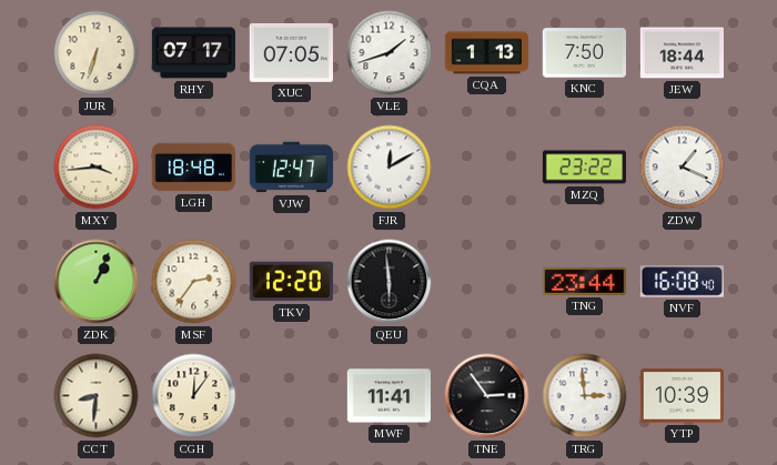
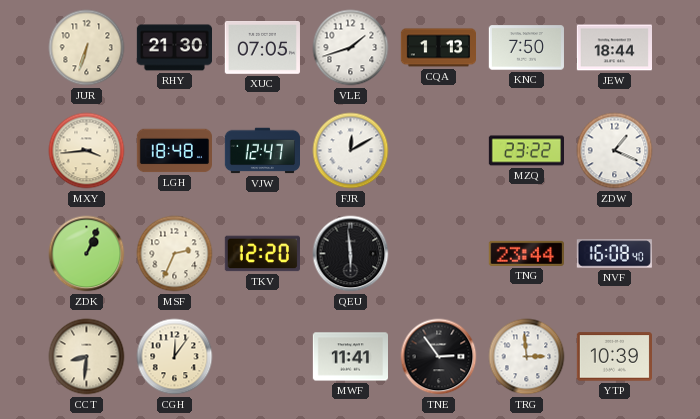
RHY: 07:17 -> 21:30 (174, 48)
MSF: 2:36 -> 2:34 (175, 254)
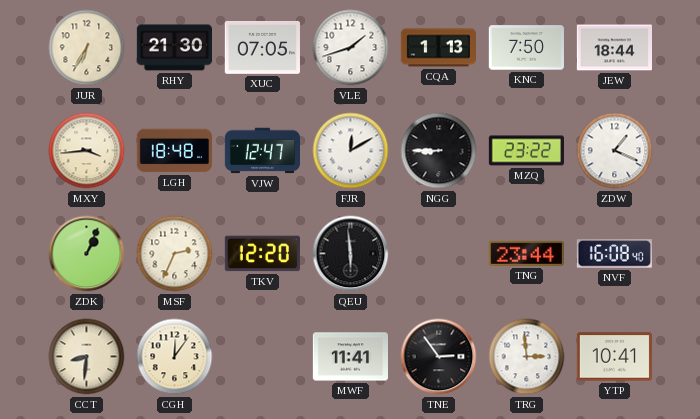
JUR: 6:33 -> 6:35 (87, 48)
NGG: none -> 8:45 (439, 151)
YTP: 10:39 -> 10:41 (614, 357)
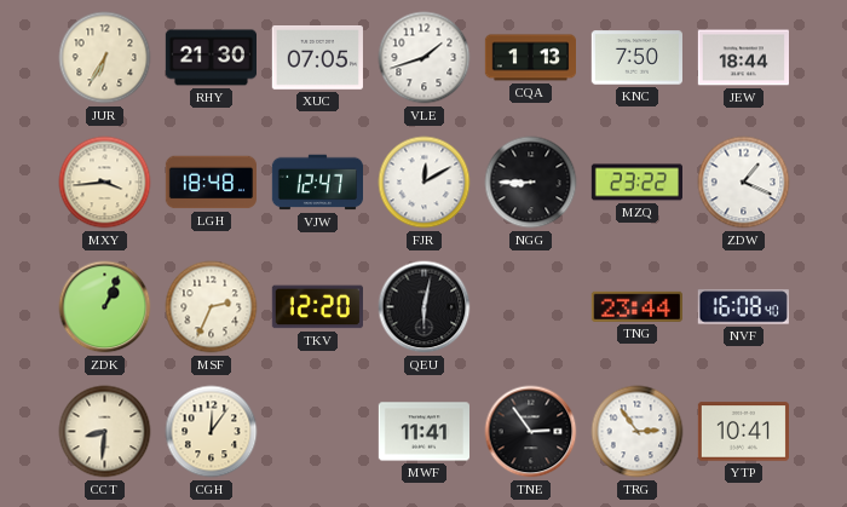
QEU: 5:59 -> 6:02 (425, 307)
TRG: 2:59 -> 2:54 (638, 432)
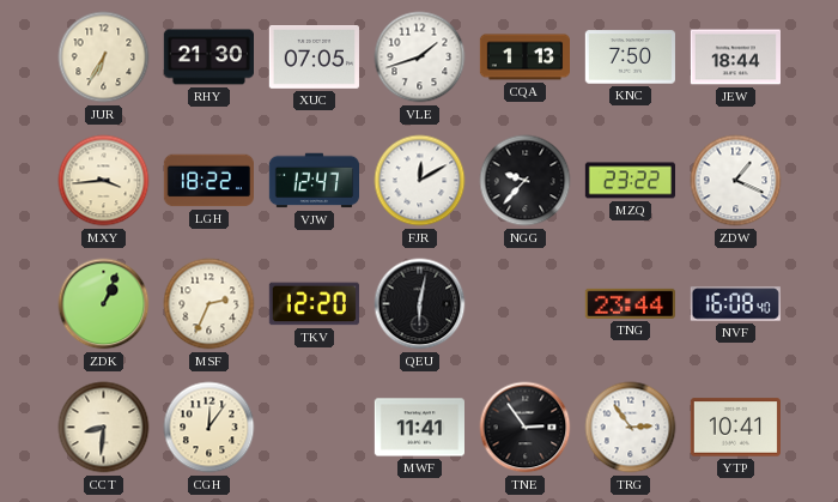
LGH: 18:48 -> 18:22 (208, 181)
NGG: 8:45 -> 9:37 (526, 181)
